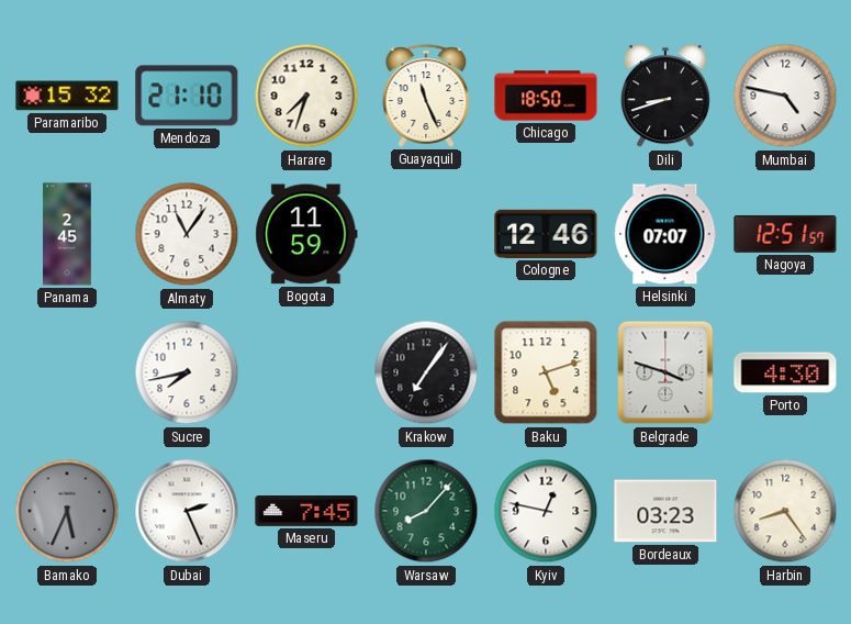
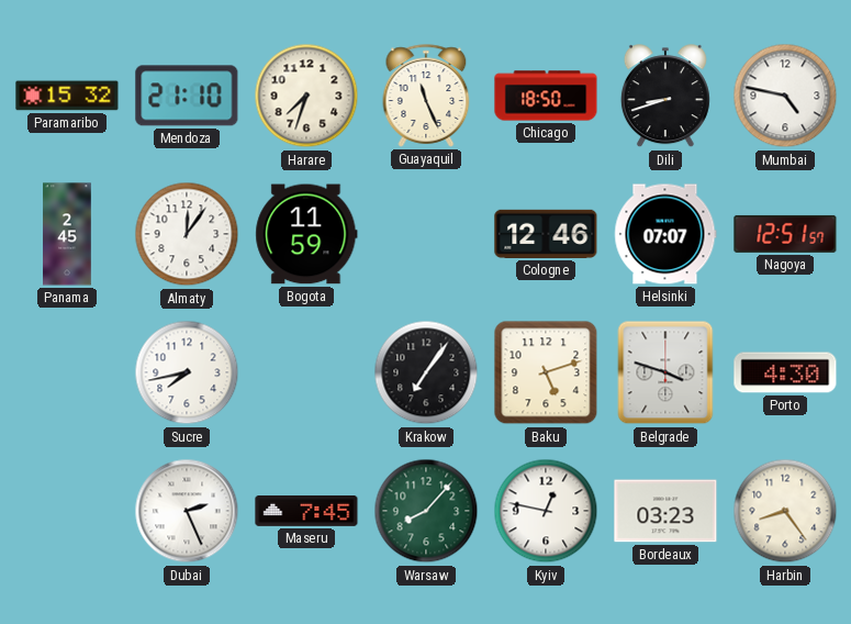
Almaty: 11:06 -> 12:06 (187, 234)
Bamako: 5:34 -> none (67, 511)
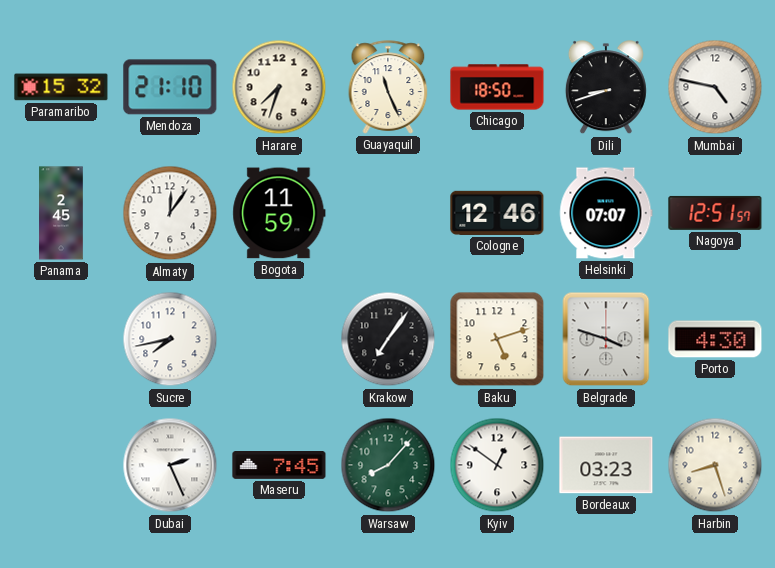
Kyiv: 12:47 -> 12:51 (497, 465)
Harbin: 8:24 -> 8:27 (715, 465)
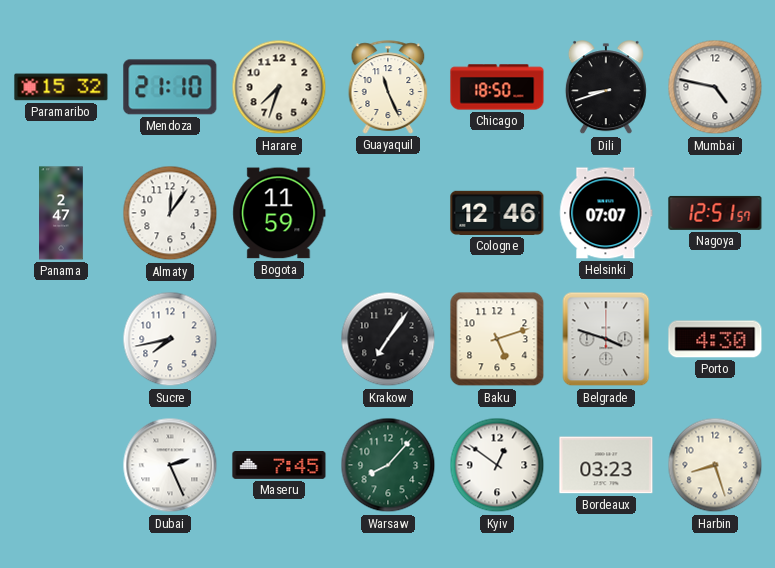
Panama: 2:45 -> 2:47 (61, 213)
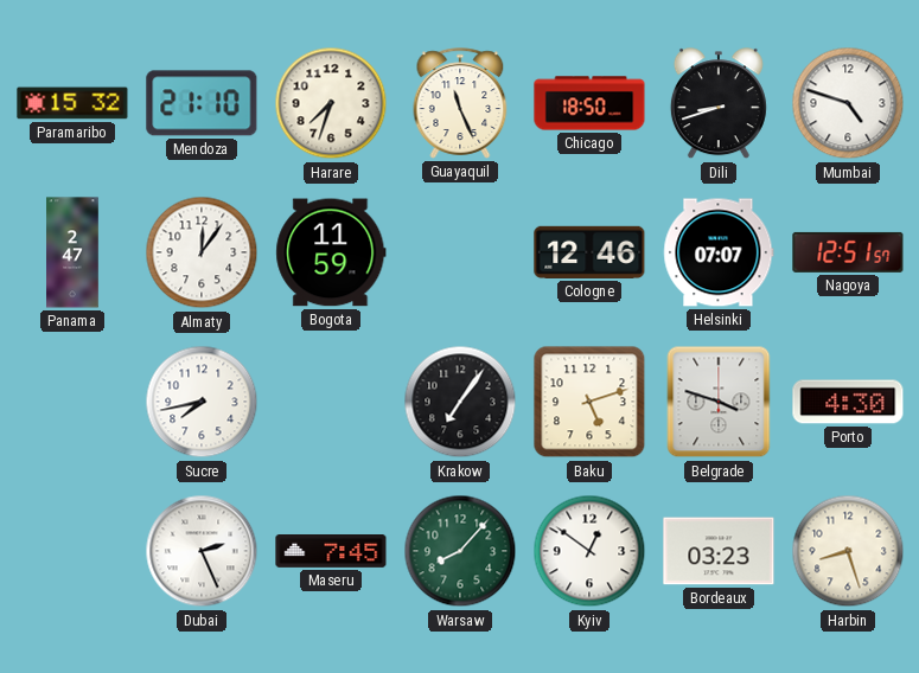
Mumbai: 4:47 -> 4:48 (848, 103)
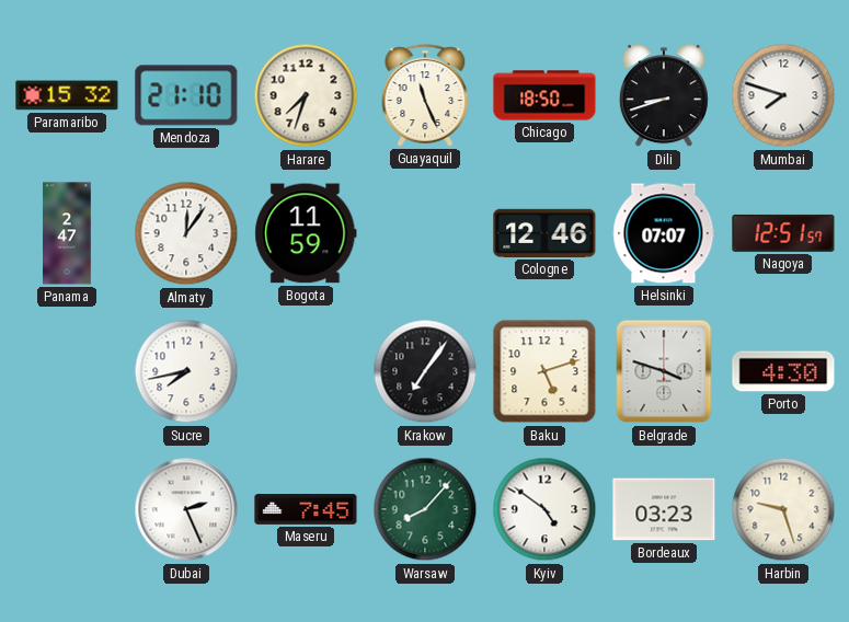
Mumbai: 4:48 -> 7:48 (783, 95)
Kyiv: 12:51 -> 4:51 (544, 509)
Harbin: 8:27 -> 9:27 (783, 509)
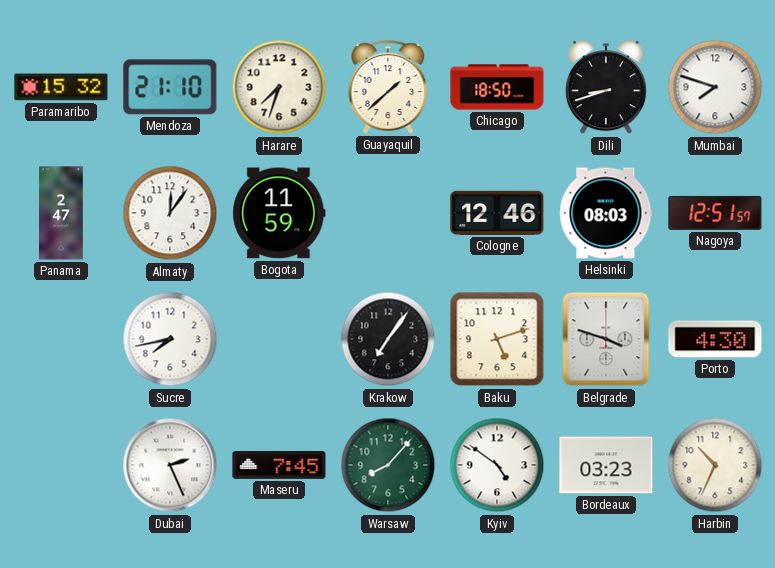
Guayaquil: 11:26 -> 1:38 (388, 87)
Helsinki: 07:07 -> 08:03 (606, 213)
Harbin: 9:27 -> 10:34 (715, 465)
